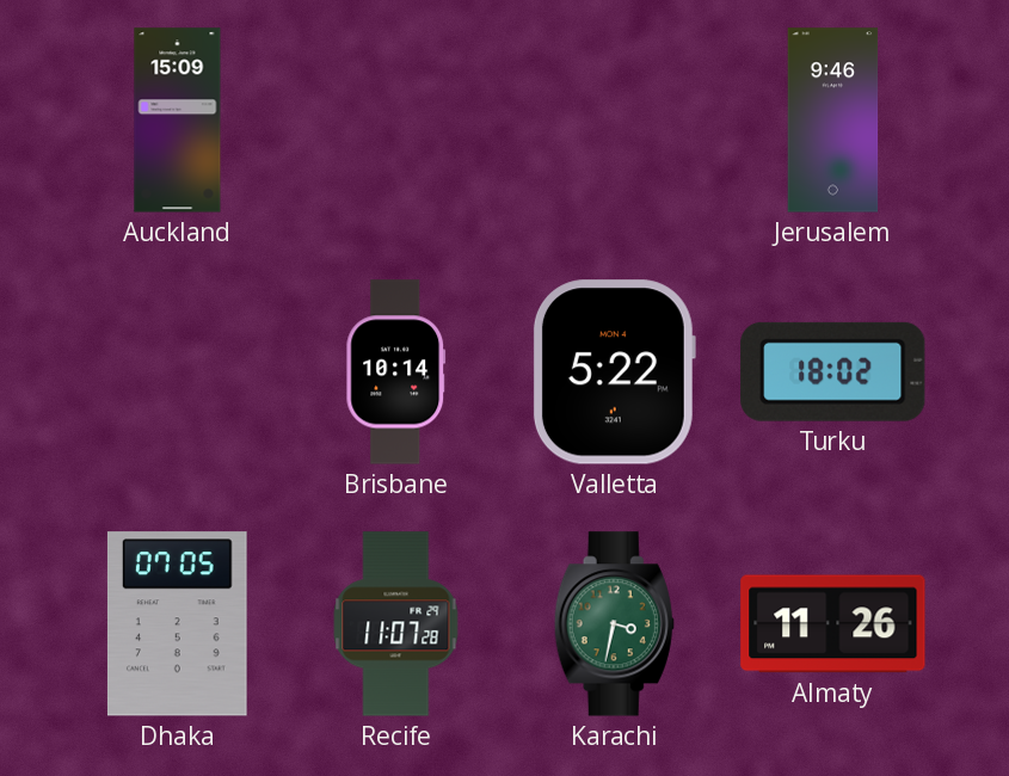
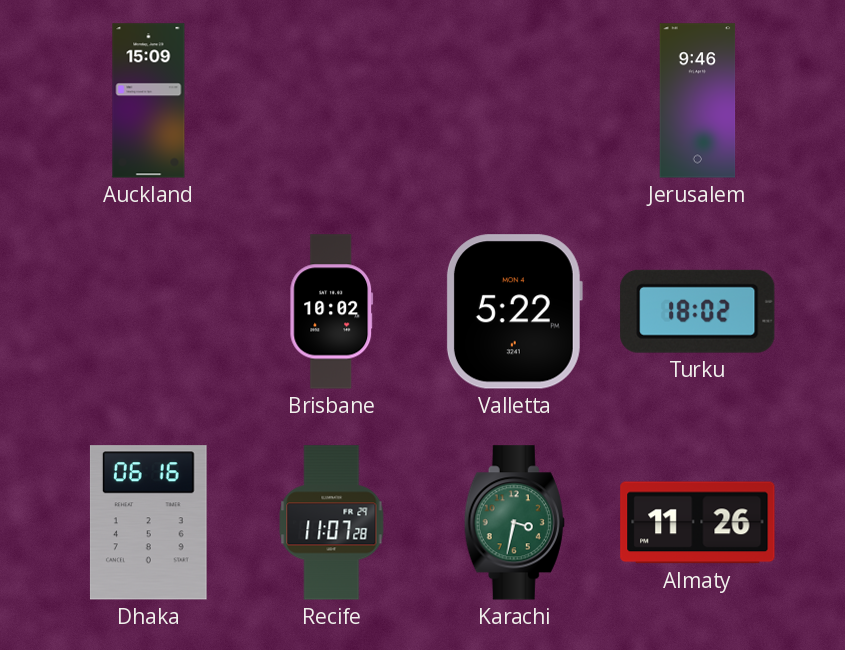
Brisbane: 10:14 -> 10:02 (332, 312)
Dhaka: 07:05 -> 06:16 (148, 523)
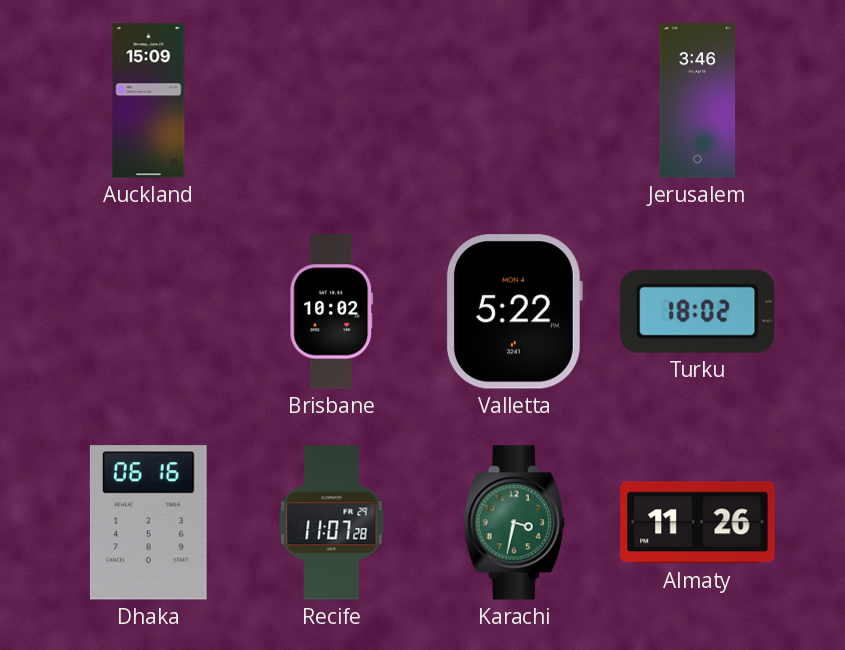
Jerusalem: 9:46 -> 3:46 (698, 101)
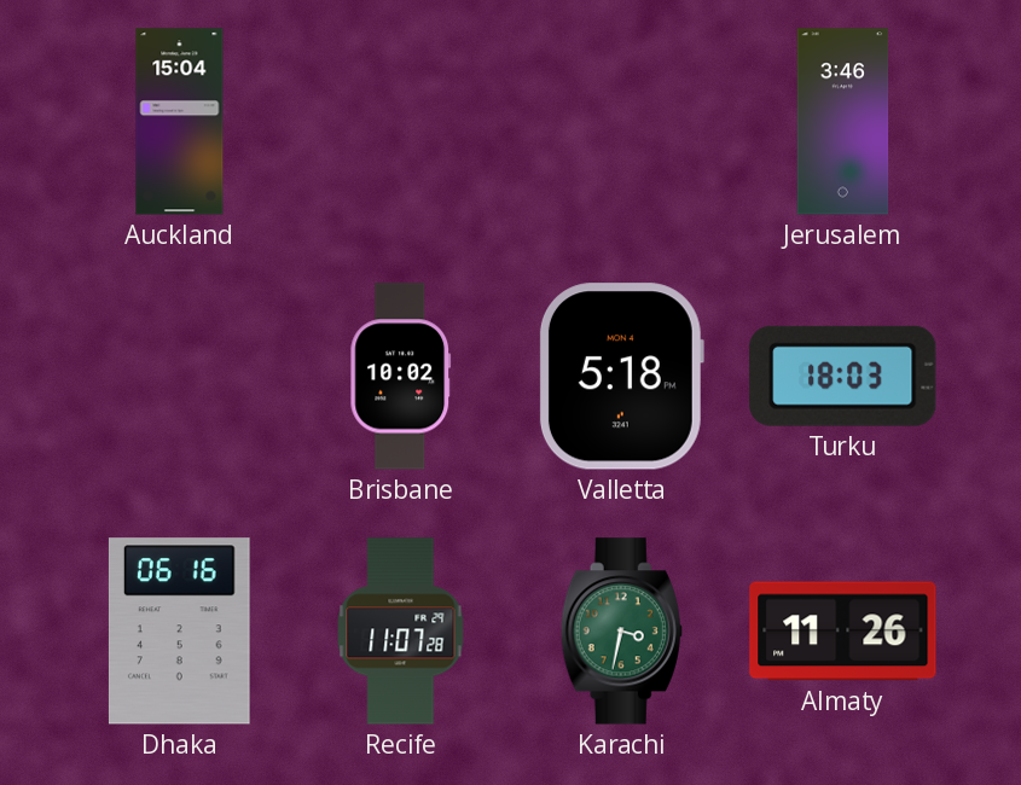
Auckland: 15:09 -> 15:04 (180, 122)
Valletta: 5:22 -> 5:18 (621, 377)
Turku: 18:02 -> 18:03 (843, 376)
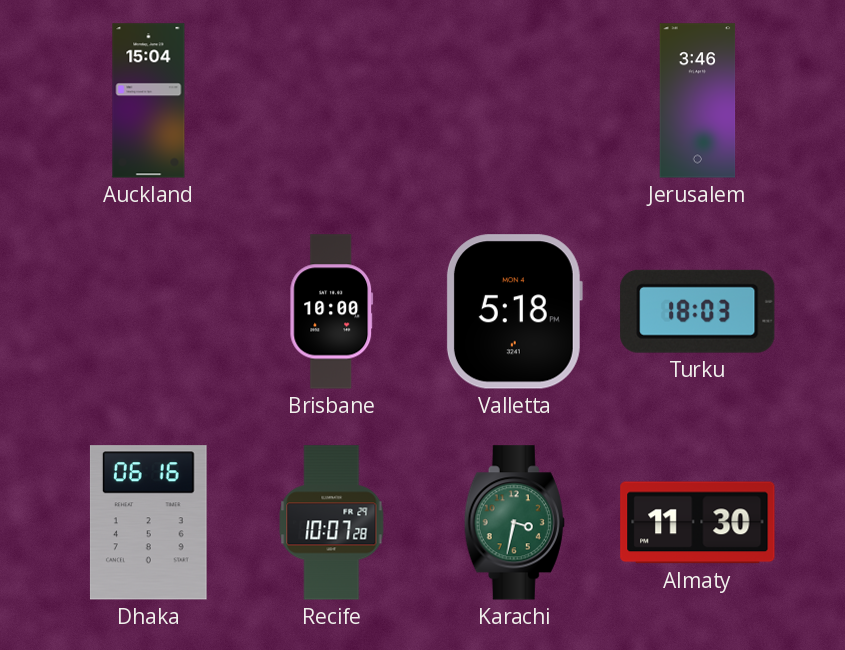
Brisbane: 10:02 -> 10:00 (332, 312)
Recife: 11:07 -> 10:07 (332, 523)
Almaty: 11:26 -> 11:30 (698, 523)
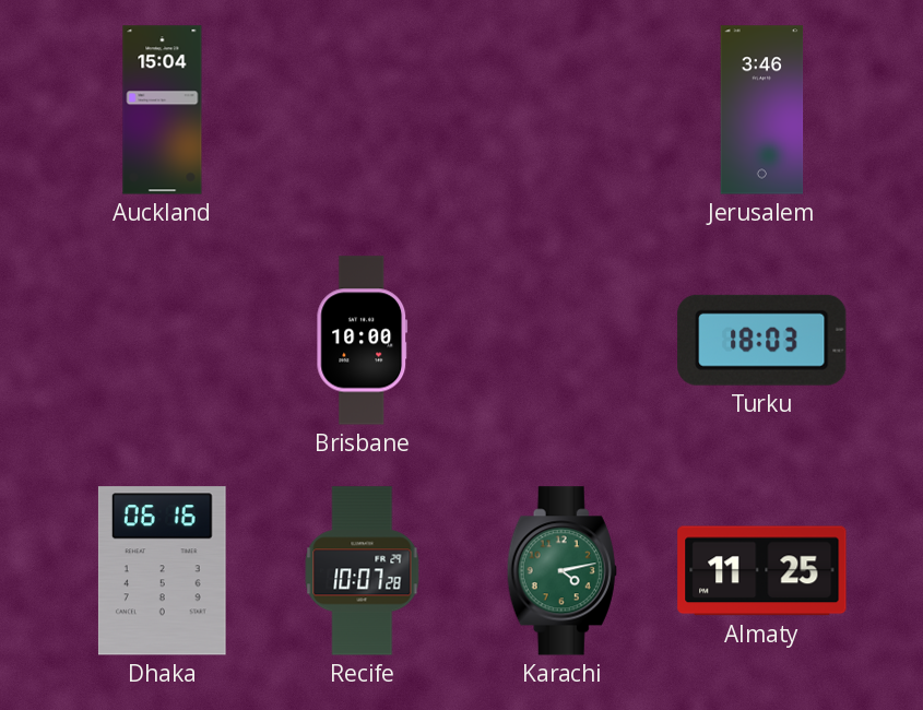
Valletta: 5:18 -> none (514, 312)
Karachi: 3:32 -> 4:13 (561, 571)
Almaty: 11:30 -> 11:25 (762, 571)
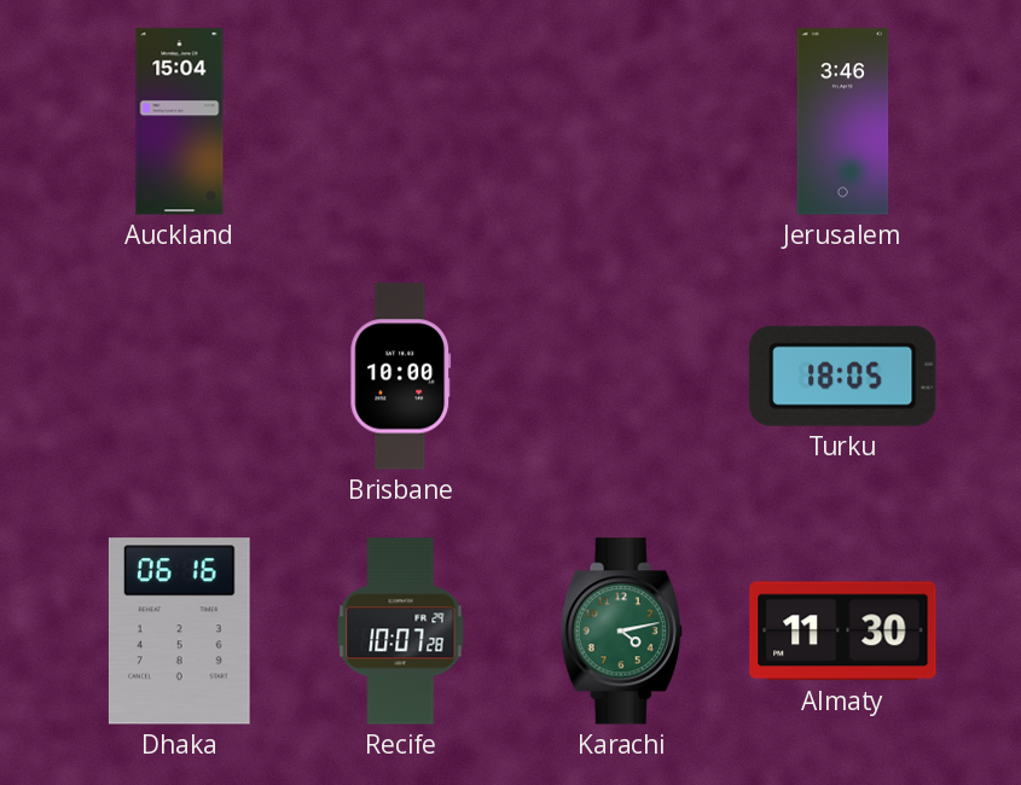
Turku: 18:03 -> 18:05 (843, 376)
Almaty: 11:25 -> 11:30 (843, 632)
